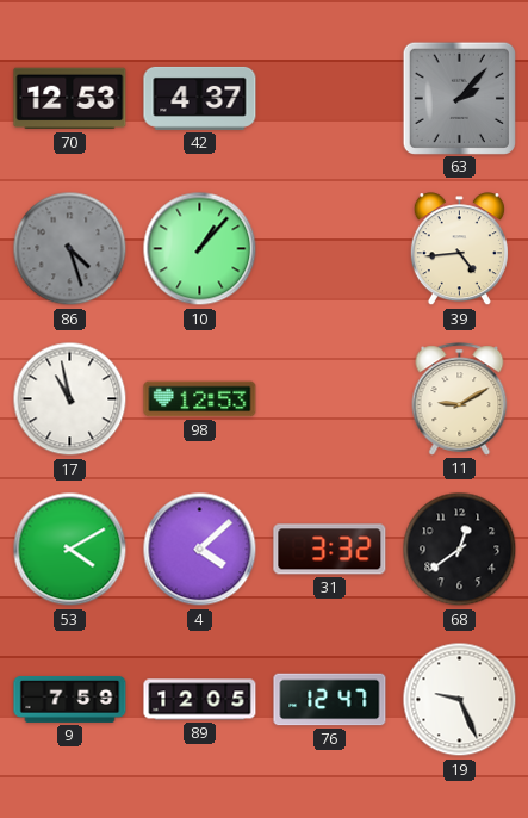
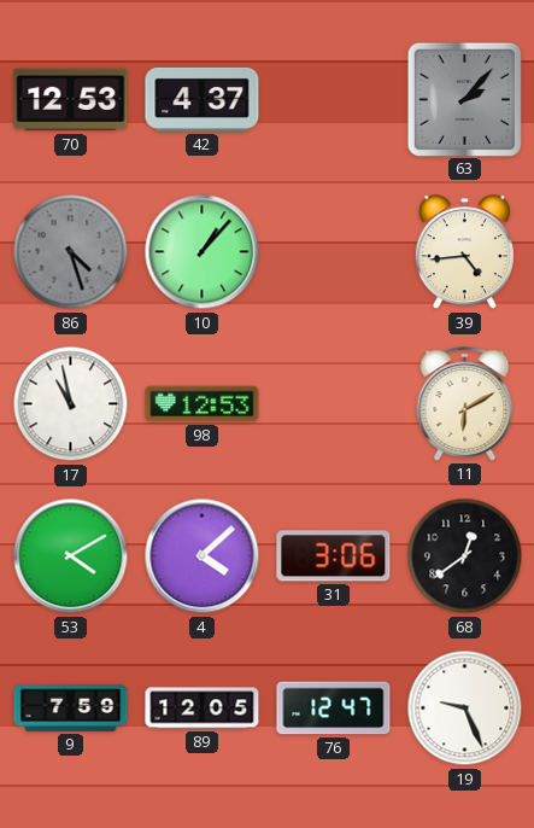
11: 9:10 -> 6:10 (465, 404)
31: 3:32 -> 3:06 (334, 556)
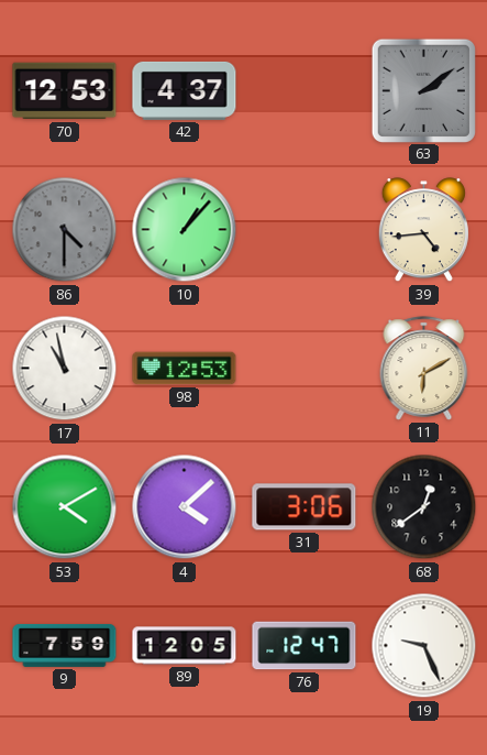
63: 2:07 -> 2:09 (423, 90)
86: 4:27 -> 4:30 (65, 230)
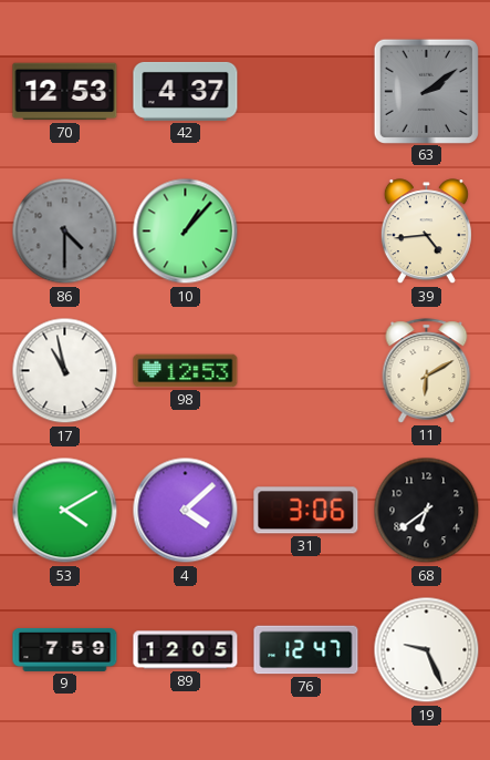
68: 12:39 -> 6:39 (427, 511)
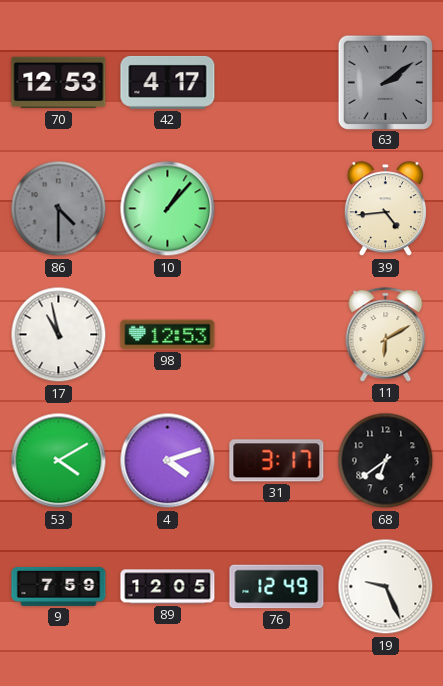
42: 4:37 -> 4:17 (168, 82)
4: 4:08 -> 4:12 (168, 461)
31: 3:06 -> 3:17 (277, 461)
76: 12:47 -> 12:49 (277, 587)
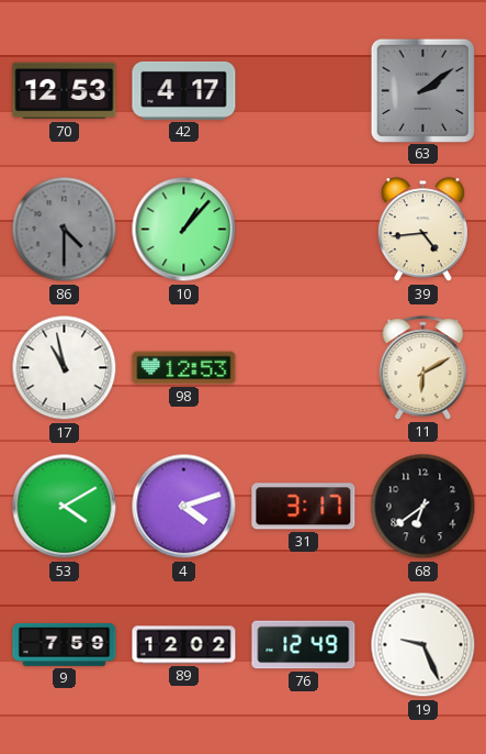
89: 12:05 -> 12:02 (184, 645)
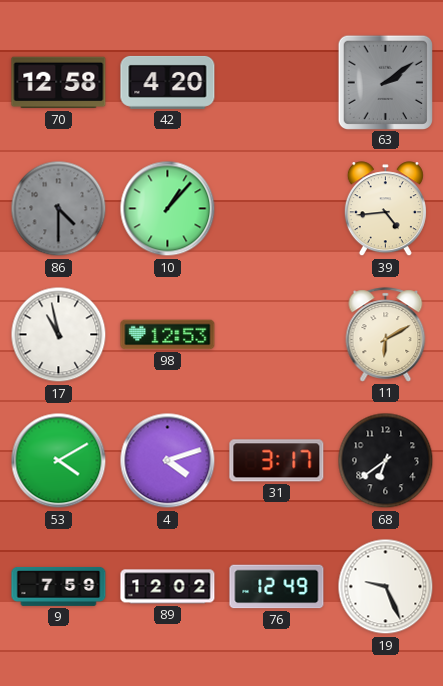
70: 12:53 -> 12:58 (59, 83)
42: 4:17 -> 4:20 (168, 82)
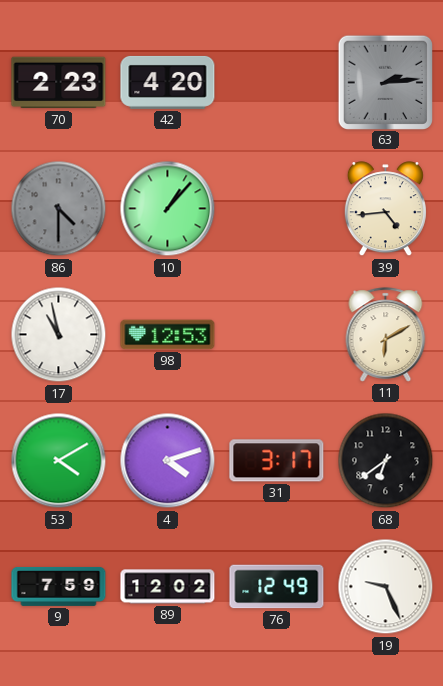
70: 12:58 -> 2:23 (59, 83)
63: 2:09 -> 2:14 (385, 82)
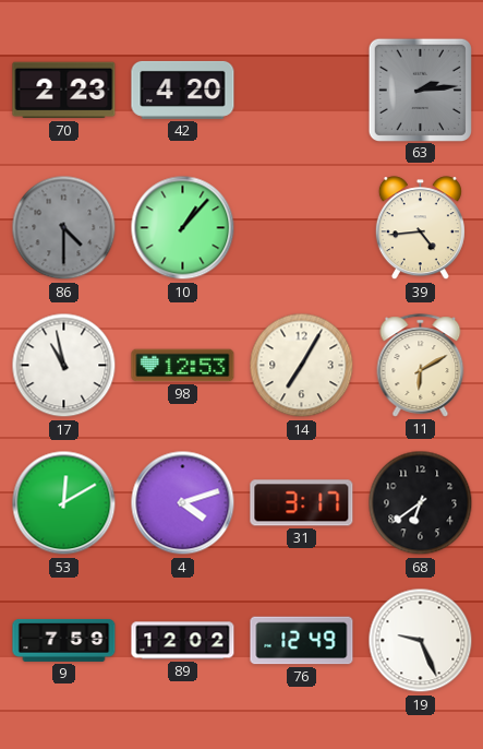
14: none -> 7:05 (302, 366)
53: 4:10 -> 12:10 (64, 503)
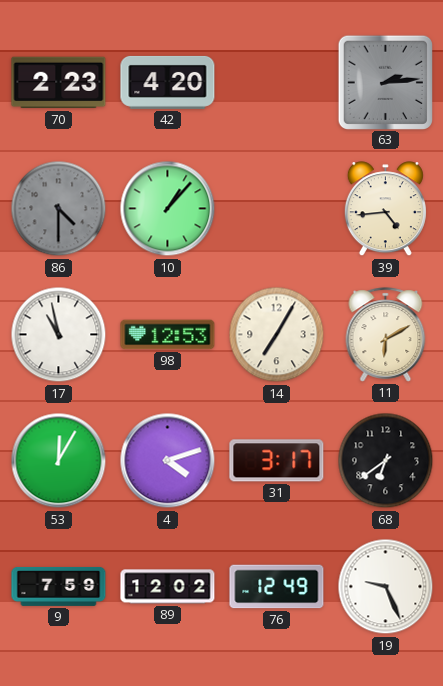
53: 12:10 -> 12:05 (59, 461)
